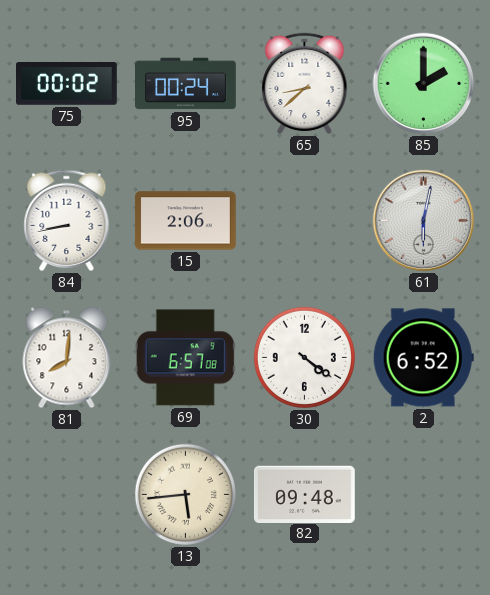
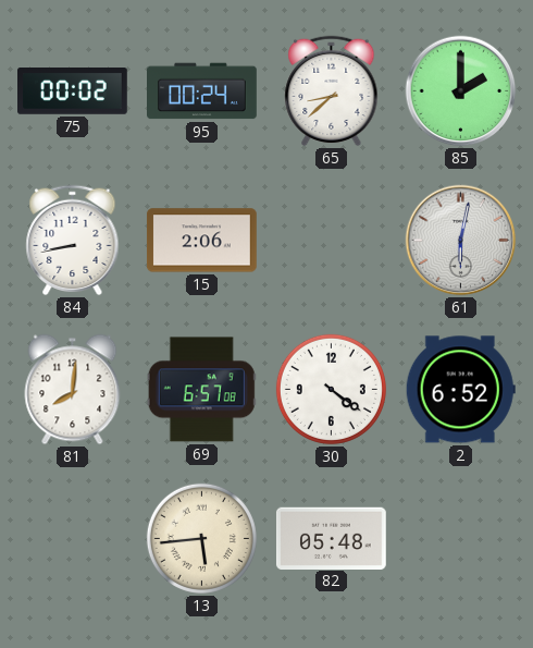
82: 09:48 -> 05:48 (331, 538)
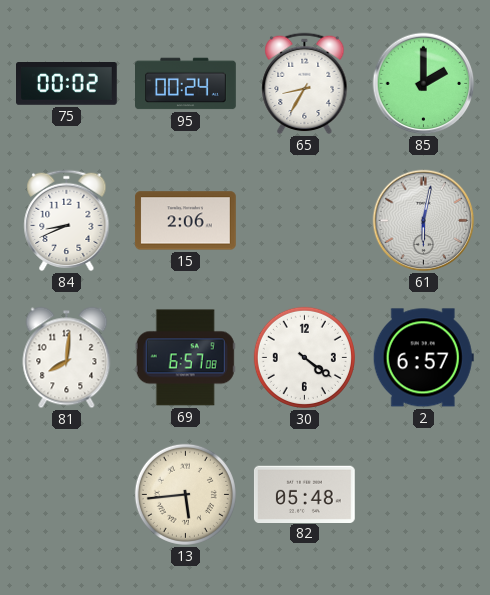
65: 8:38 -> 8:35 (305, 84)
84: 8:43 -> 8:41 (67, 221)
2: 6:52 -> 6:57 (423, 358)
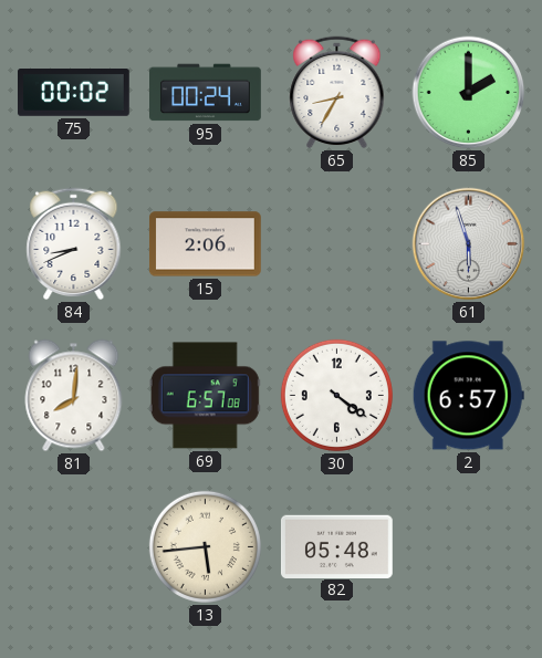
61: 6:02 -> 5:57 (469, 244)
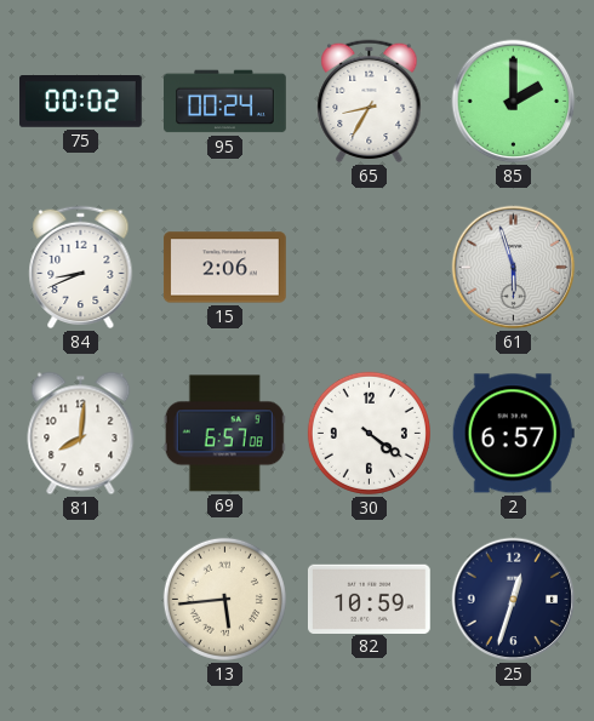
82: 05:48 -> 10:59 (369, 599)
25: none -> 12:33 (514, 600)
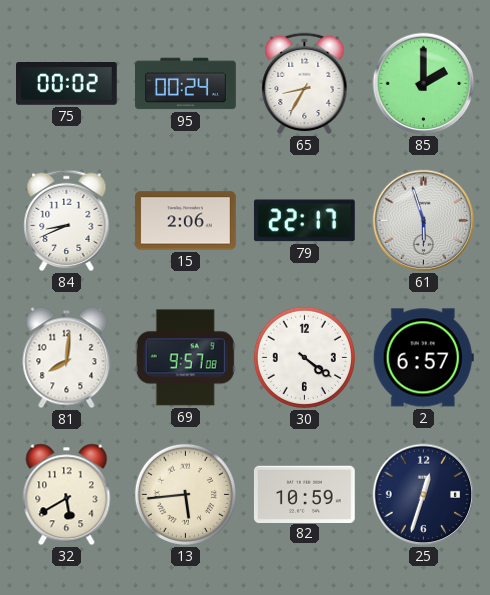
79: none -> 22:17 (304, 221)
69: 6:57 -> 9:57 (185, 358)
32: none -> 5:40 (67, 495)
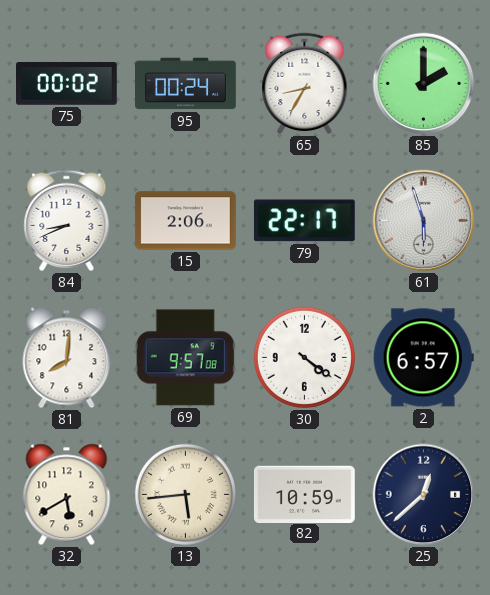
25: 12:33 -> 12:38 (424, 495)
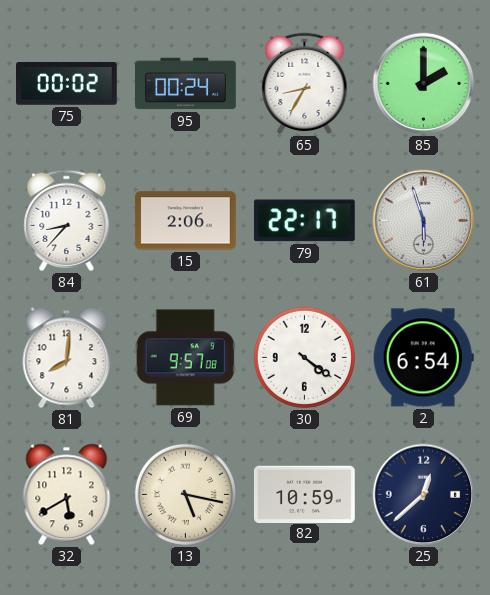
84: 8:41 -> 8:37 (67, 221)
2: 6:57 -> 6:54 (423, 358)
13: 5:44 -> 5:17 (185, 494)
